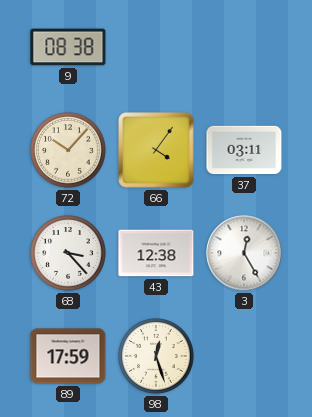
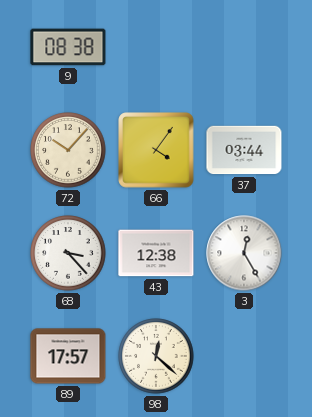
37: 03:11 -> 03:44 (244, 150)
89: 17:59 -> 17:57 (68, 356)
98: 12:27 -> 12:22 (156, 356)
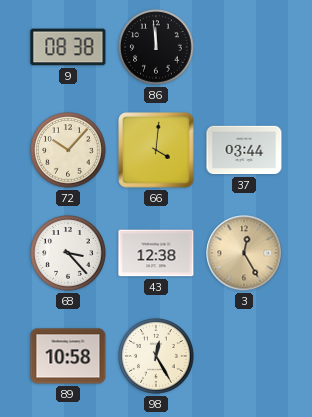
86: none -> 11:59 (156, 47)
66: 4:06 -> 4:01 (156, 150)
3 dial: white -> champagne (244, 253)
89: 17:57 -> 10:58 (68, 356)
98: 12:22 -> 12:25 (156, 356)
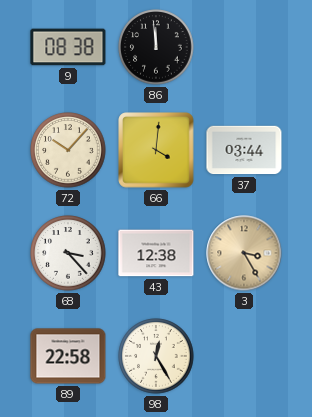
3: 12:25 -> 3:25 (244, 253)
89: 10:58 -> 22:58 (68, 356)
